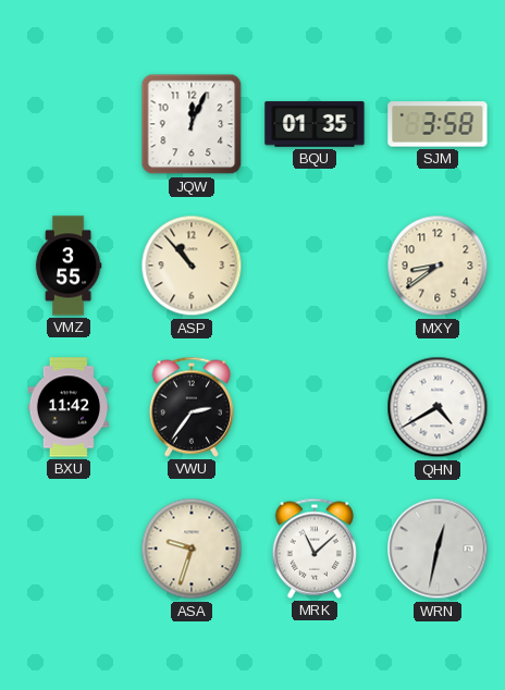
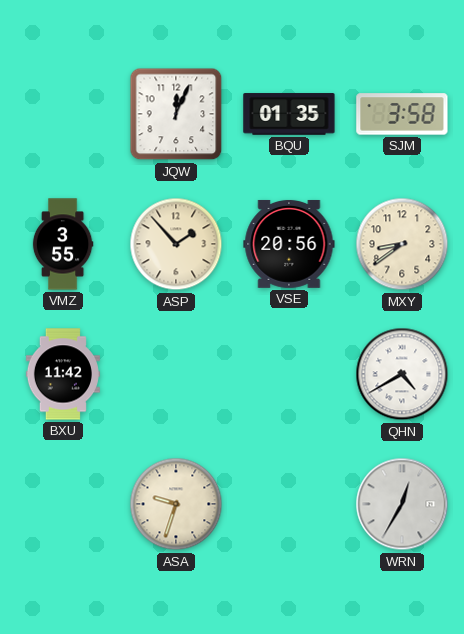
ASP: 10:53 -> 1:53 (176, 244)
VSE: none -> 20:56 (289, 244)
VWU: 2:36 -> none (190, 407)
MRK: 11:08 -> none (313, 549)
WRN: 12:32 -> 12:35 (402, 504)
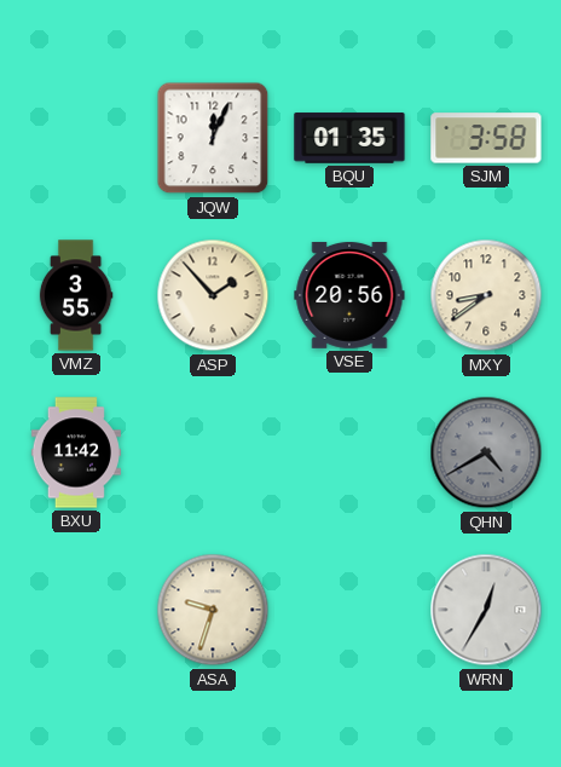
QHN dial: white -> grey (486, 452)
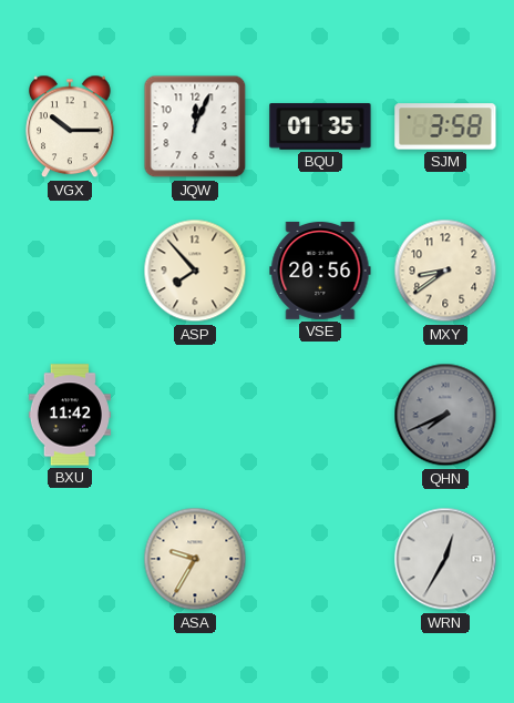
VGX: none -> 10:15 (70, 126)
VMZ: 3:55 -> none (76, 295)
ASP: 1:53 -> 7:53 (195, 271)
QHN: 4:40 -> 7:41 (445, 415)
ASA: 9:33 -> 9:35 (195, 559)
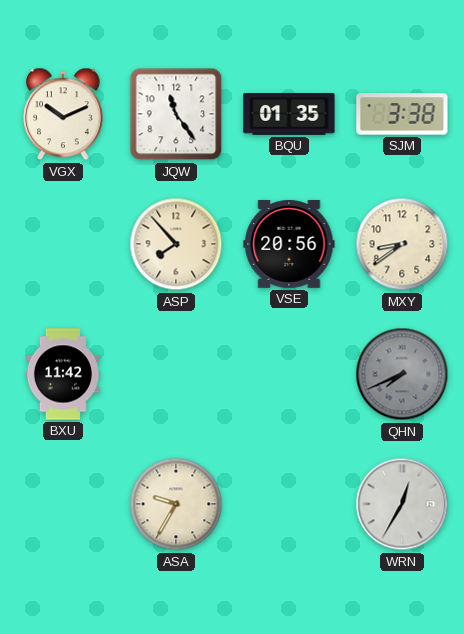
VGX: 10:15 -> 10:11 (63, 114)
JQW: 12:04 -> 11:24 (176, 114)
SJM: 3:58 -> 3:38 (402, 114)
